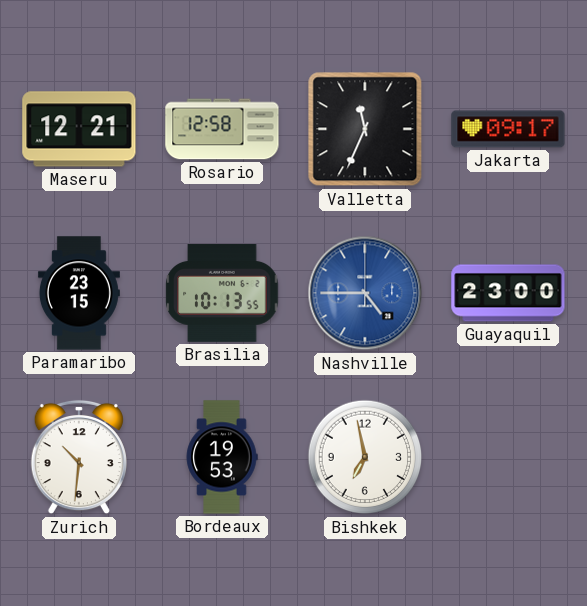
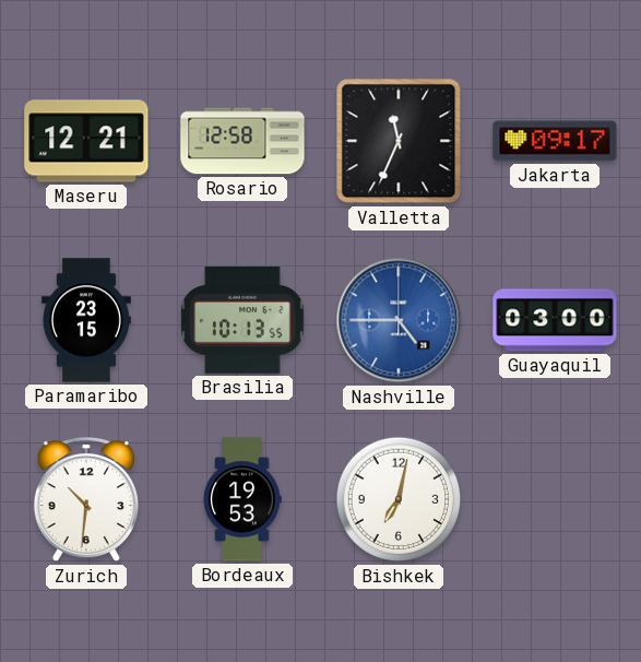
Guayaquil: 23:00 -> 03:00 (555, 320)
Bishkek: 6:58 -> 7:02 (399, 499)
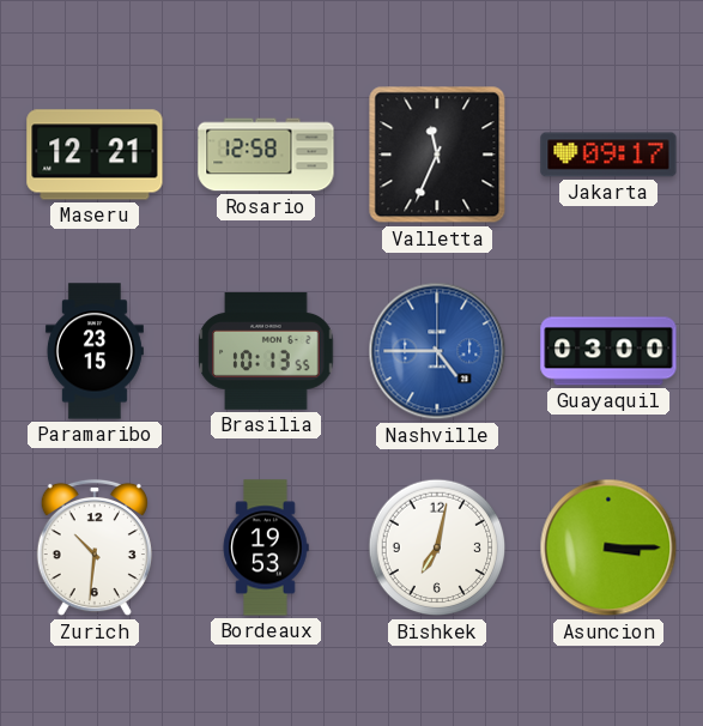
Asuncion: none -> 3:15 (608, 547)
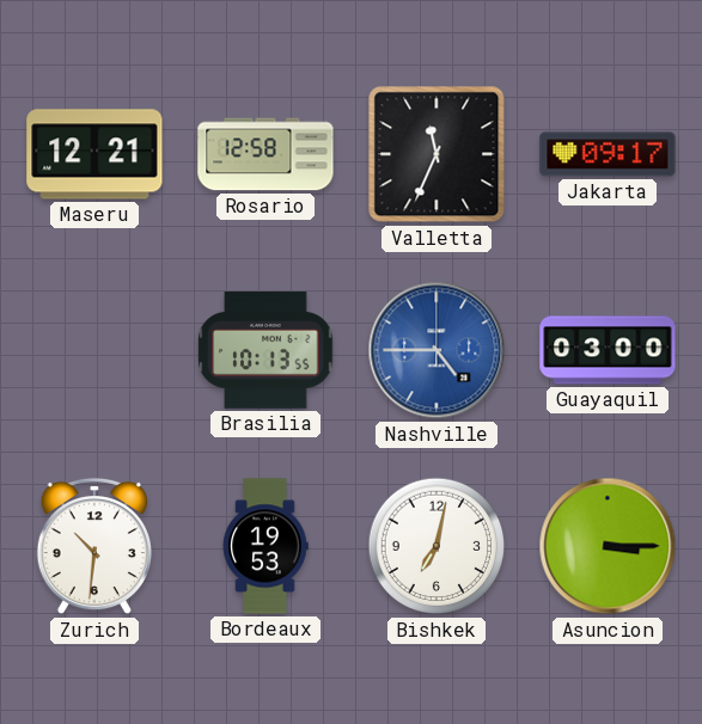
Paramaribo: 23:15 -> none (95, 351)
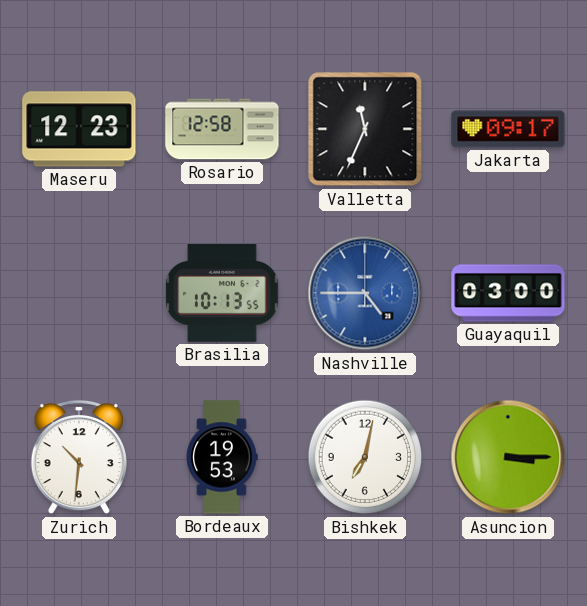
Maseru: 12:21 -> 12:23 (79, 129)
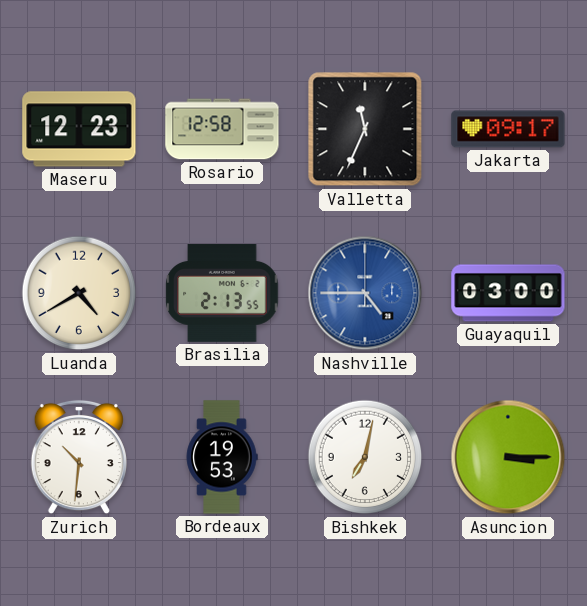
Luanda: none -> 4:40 (79, 293)
Brasilia: 10:13 -> 2:13 (222, 293)
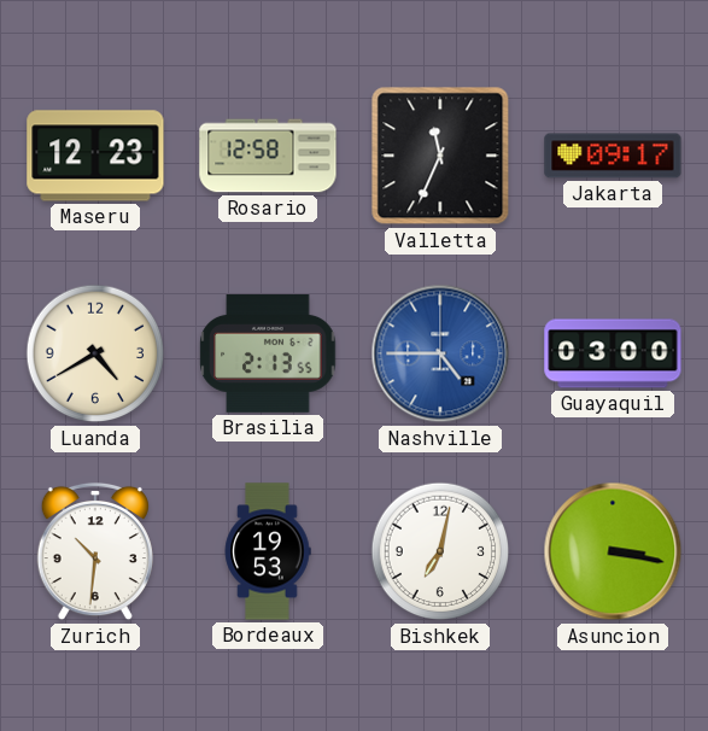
Asuncion: 3:15 -> 3:17 (613, 551)
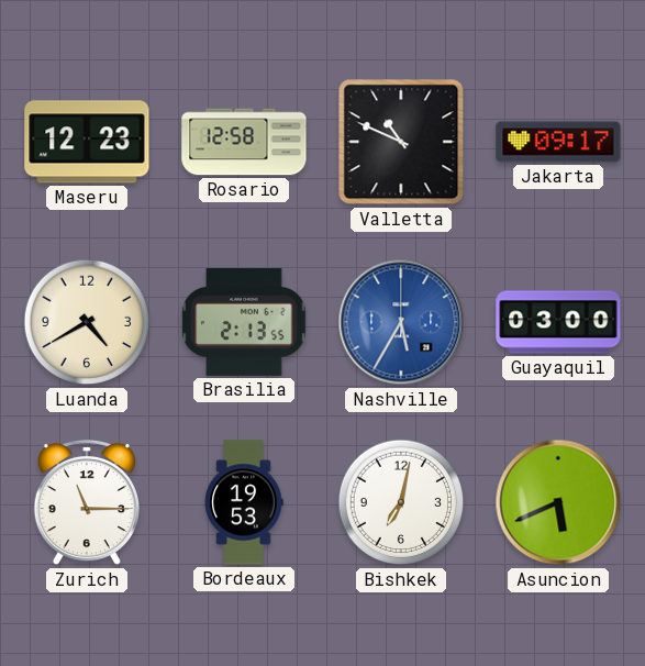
Valletta: 11:34 -> 10:49 (401, 142)
Nashville: 4:45 -> 5:35 (401, 322)
Zurich: 10:31 -> 11:15 (87, 502)
Asuncion: 3:17 -> 5:41 (558, 502)
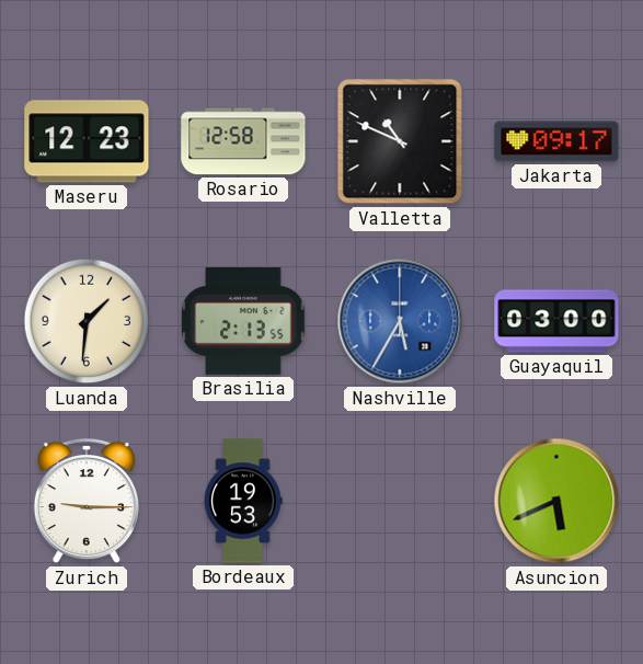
Luanda: 4:40 -> 1:31 (87, 321)
Zurich: 11:15 -> 9:15 (87, 501)
Bishkek: 7:02 -> none (401, 502)
